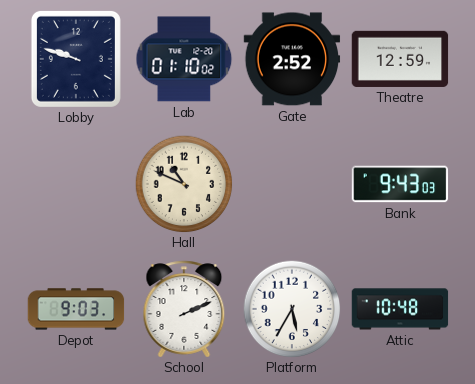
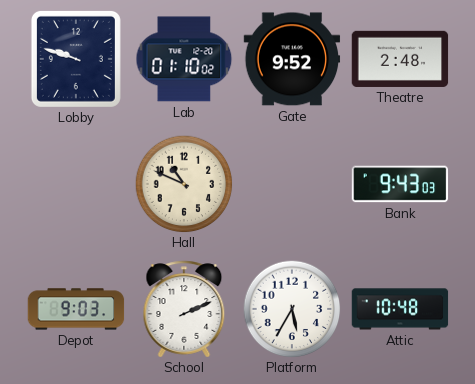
Gate: 2:52 -> 9:52 (292, 59)
Theatre: 12:59 -> 2:48 (400, 59)
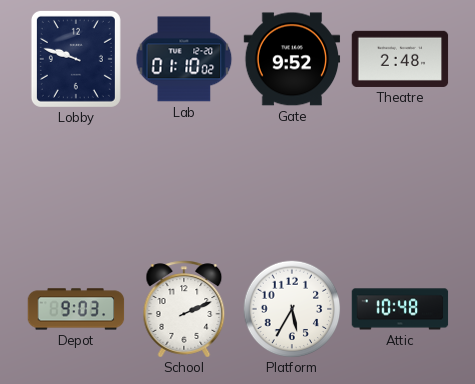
Hall: 10:49 -> none (184, 184)
Bank: 9:43 -> none (400, 184)
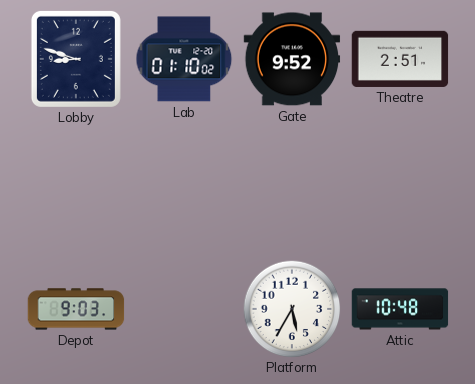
Lobby: 9:48 -> 8:48 (76, 59)
Theatre: 2:48 -> 2:51 (400, 59)
School: 2:11 -> none (184, 309)
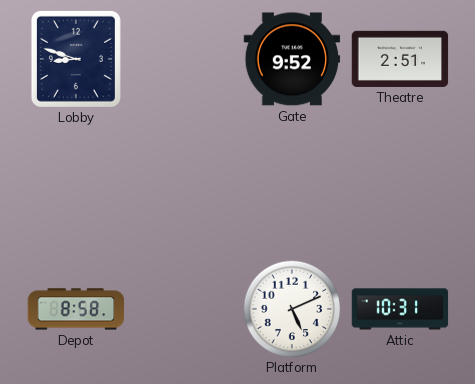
Lab: 01:10 -> none (184, 59)
Depot: 9:03 -> 8:58 (76, 309)
Platform: 5:35 -> 5:11 (292, 309)
Attic: 10:48 -> 10:31 (400, 309)
